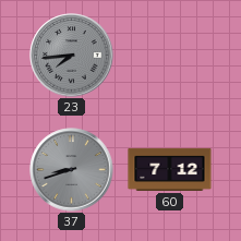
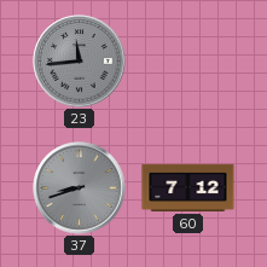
23: 7:44 -> 11:44 (80, 62)
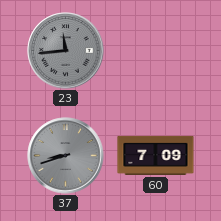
60: 7:12 -> 7:09 (156, 155)
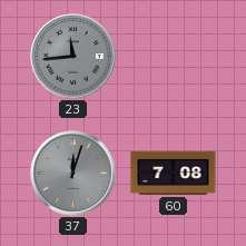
37: 8:42 -> 12:03 (73, 174)
60: 7:09 -> 7:08 (174, 173)
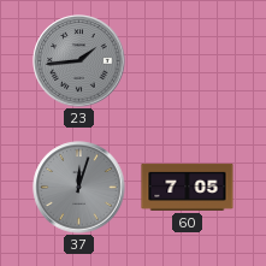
23: 11:44 -> 1:44 (79, 61)
60: 7:08 -> 7:05 (188, 187)
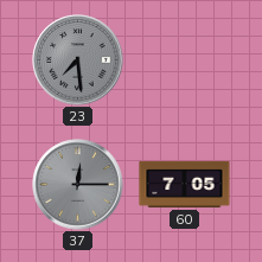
23: 1:44 -> 7:29 (78, 60)
37: 12:03 -> 12:15 (78, 185)
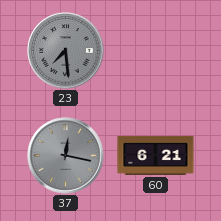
37: 12:15 -> 12:17 (66, 156)
60: 7:05 -> 6:21 (156, 155)
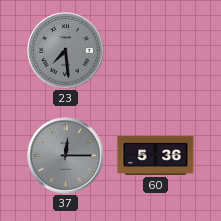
37: 12:17 -> 12:15 (66, 156)
60: 6:21 -> 5:36 (156, 155)
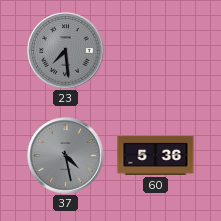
37: 12:15 -> 4:28 (66, 156)
